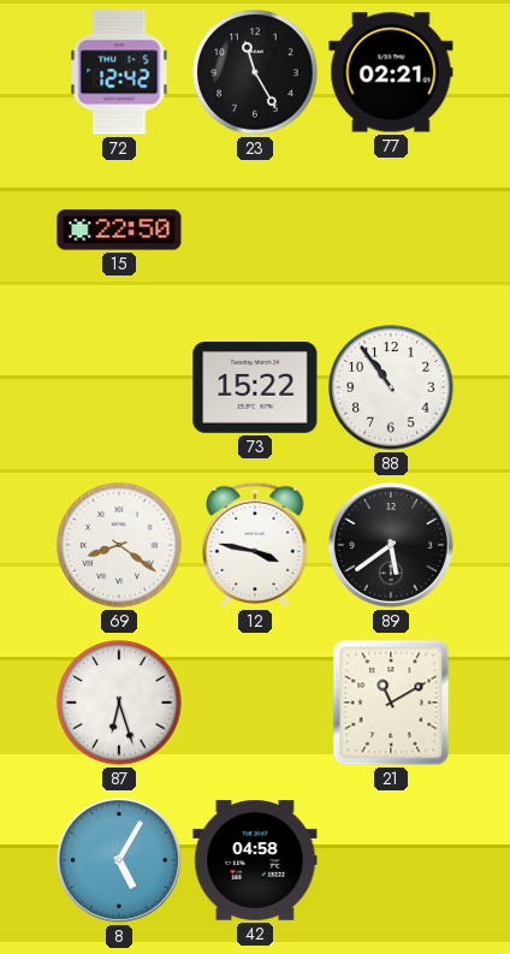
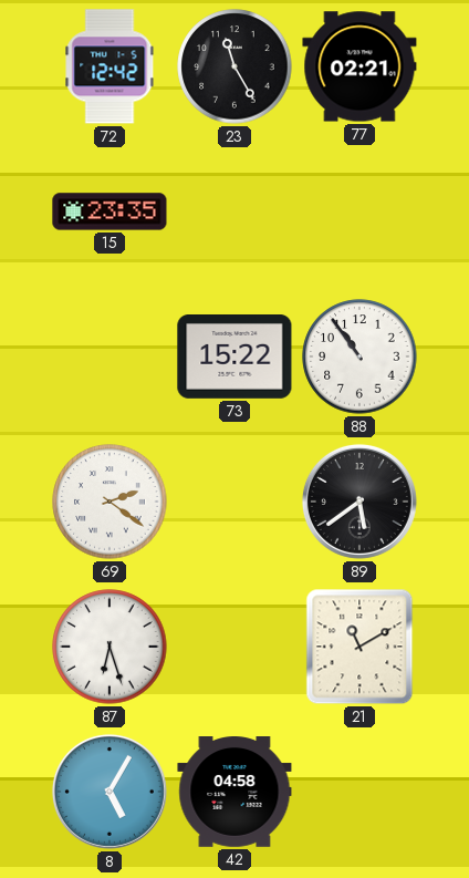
15: 22:50 -> 23:35 (110, 211)
69: 8:21 -> 2:21 (110, 502)
12: 3:47 -> none (255, 545)
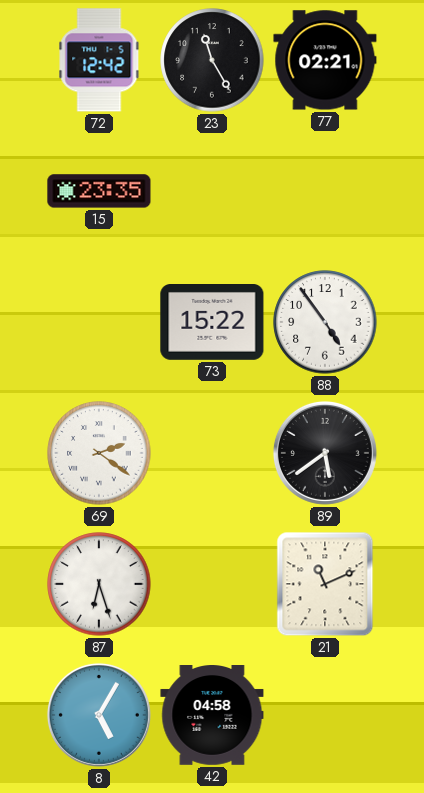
88: 10:54 -> 4:54 (325, 322)
21: 11:10 -> 11:11 (325, 584)
